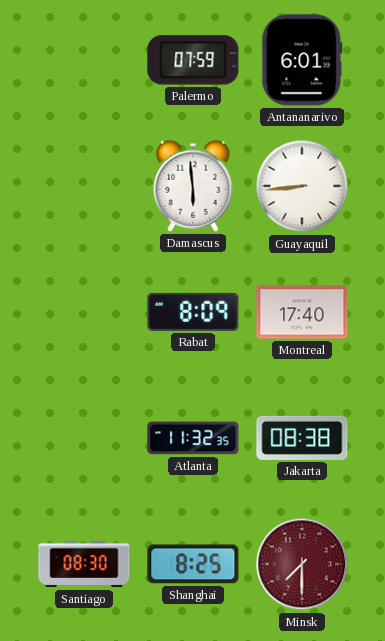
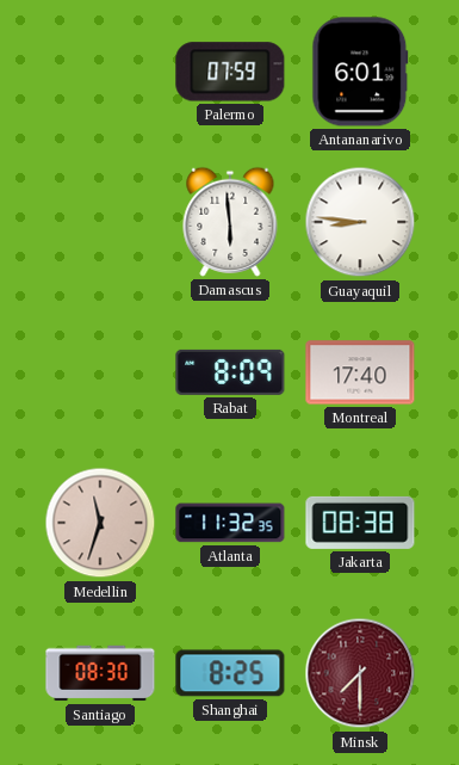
Guayaquil: 8:44 -> 8:46 (360, 222)
Medellin: none -> 11:33 (100, 523)
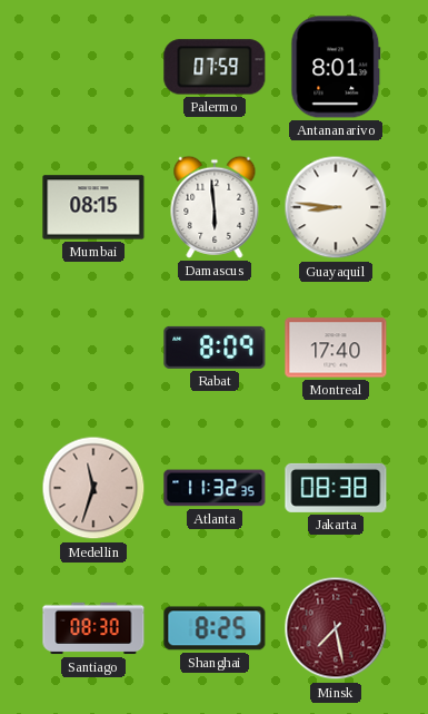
Antananarivo: 6:01 -> 8:01 (336, 67)
Mumbai: none -> 08:15 (93, 207)
Minsk: 7:30 -> 7:28 (336, 628)
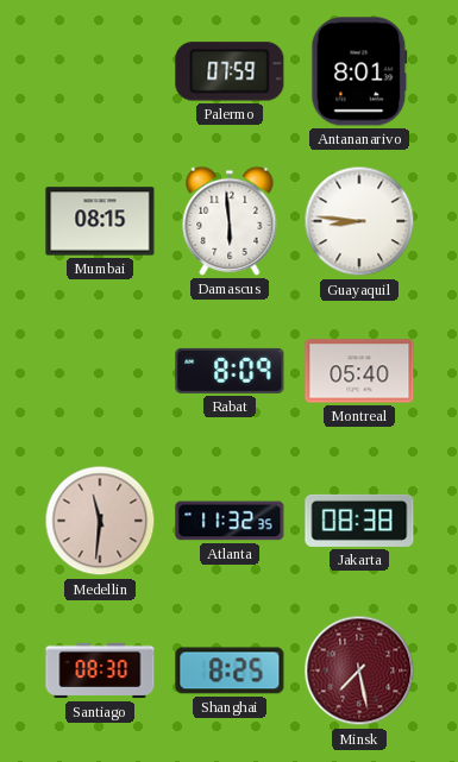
Montreal: 17:40 -> 05:40 (359, 371)
Medellin: 11:33 -> 11:31 (100, 521)
